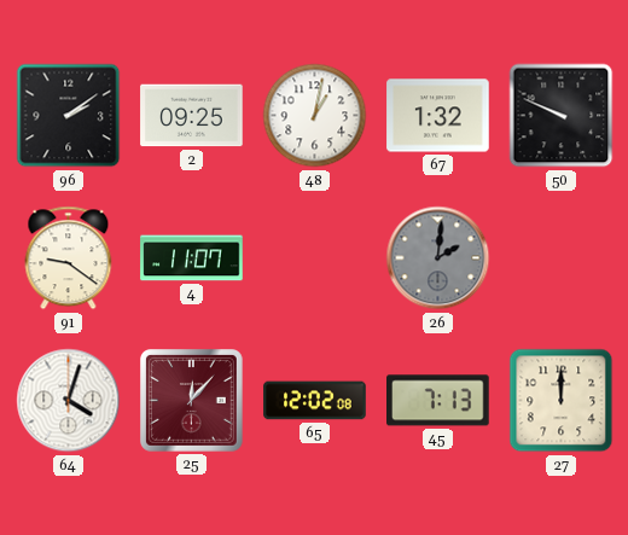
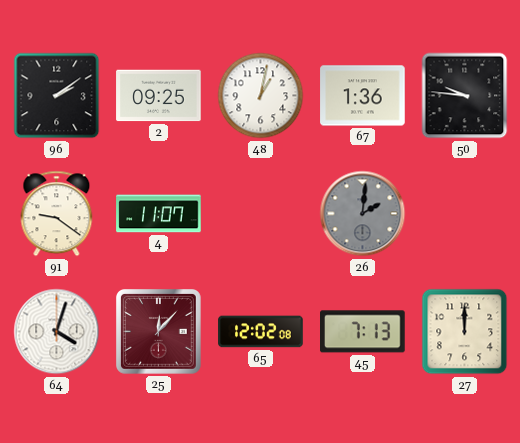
67: 1:32 -> 1:36 (363, 96)
50: 9:49 -> 9:46 (465, 96)
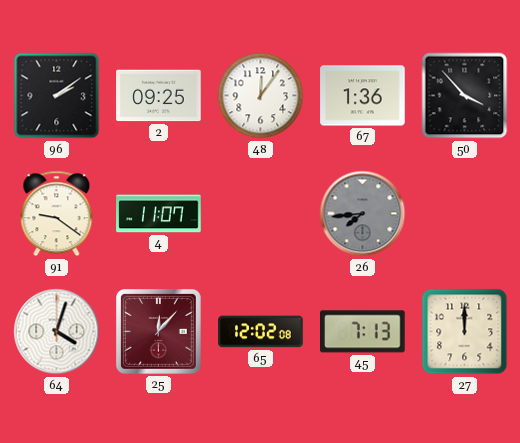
48: 1:02 -> 12:06 (261, 96)
50: 9:46 -> 3:53 (465, 96)
26: 2:01 -> 7:44 (363, 214)
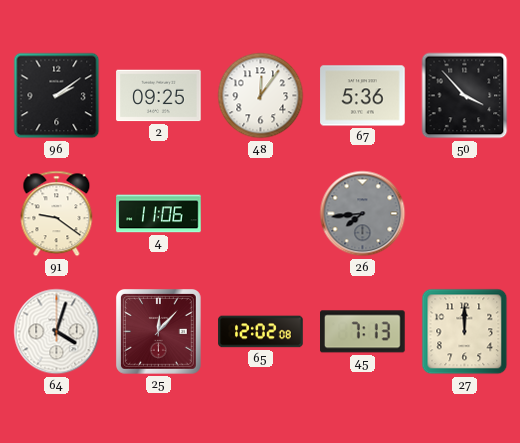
67: 1:36 -> 5:36 (363, 96)
4: 11:07 -> 11:06 (159, 214)
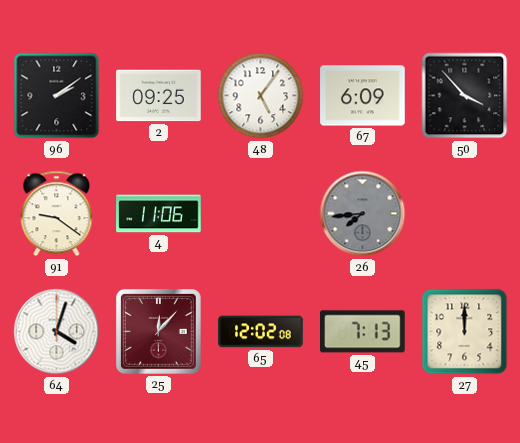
48: 12:06 -> 5:06 (261, 96)
67: 5:36 -> 6:09 (363, 96)
